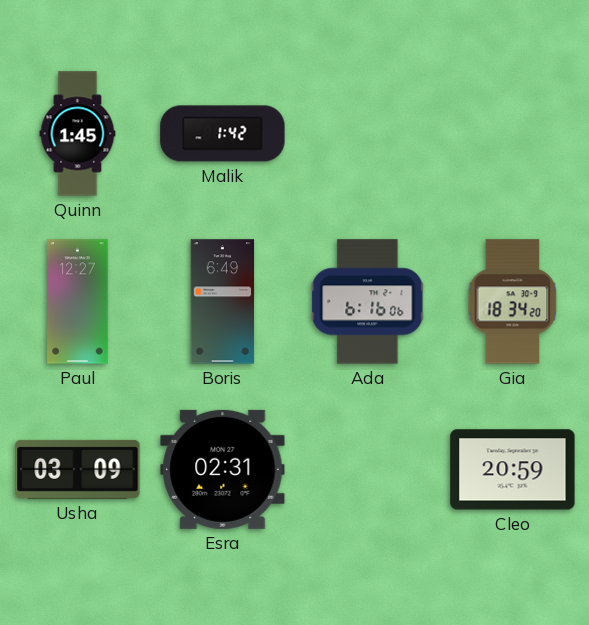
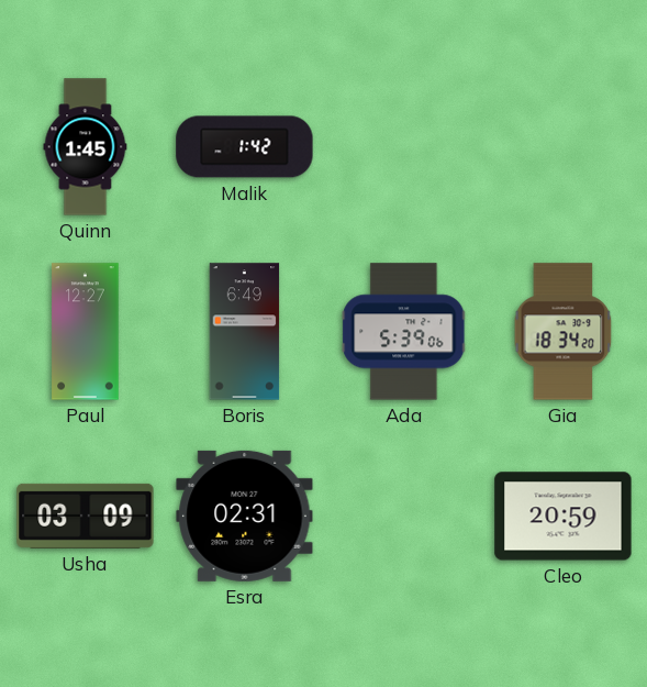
Ada: 6:16 -> 5:39 (404, 332)
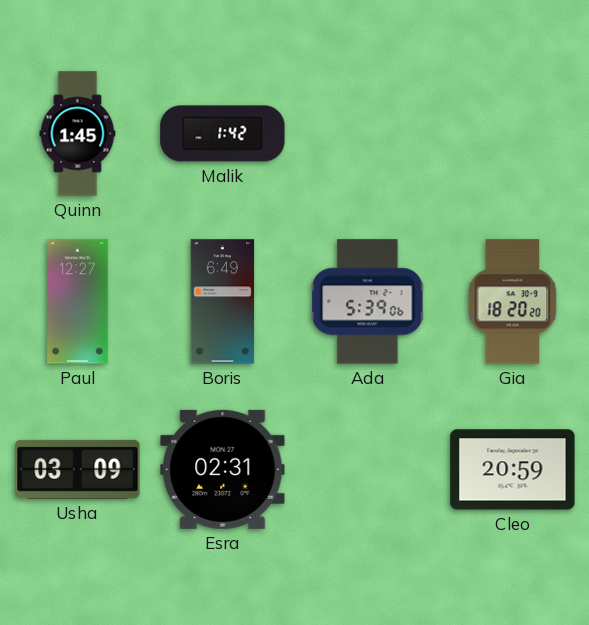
Gia: 18:34 -> 18:20 (513, 302)
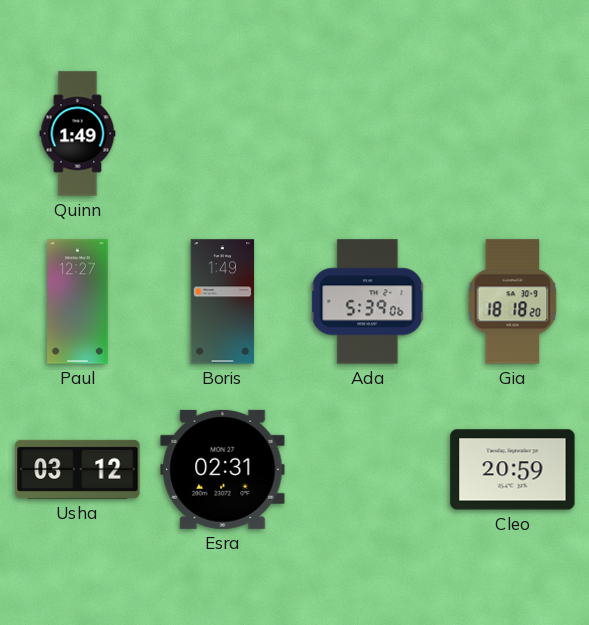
Quinn: 1:45 -> 1:49 (78, 134)
Malik: 1:42 -> none (223, 134)
Boris: 6:49 -> 1:49 (223, 302)
Gia: 18:20 -> 18:18 (513, 302)
Usha: 03:09 -> 03:12 (78, 469)
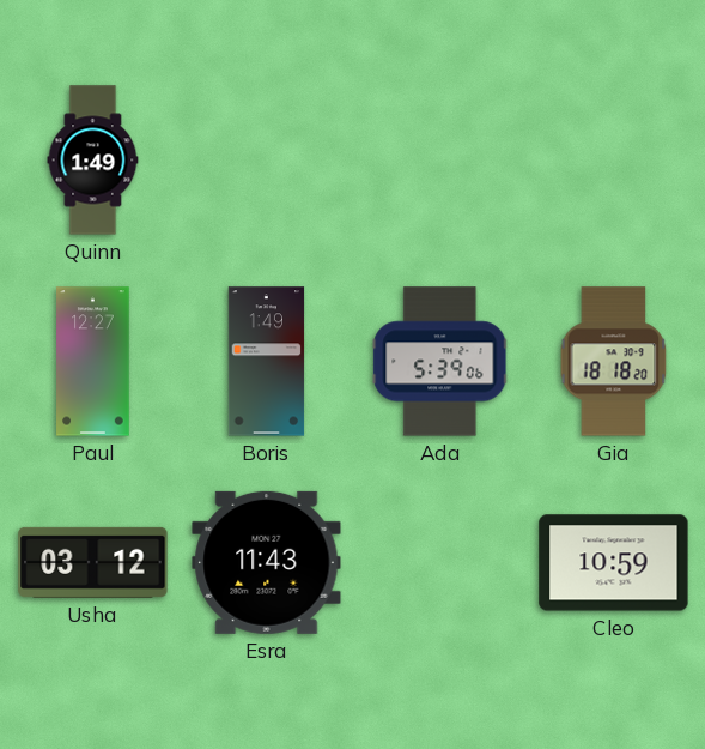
Esra: 02:31 -> 11:43 (267, 562)
Cleo: 20:59 -> 10:59 (614, 563)
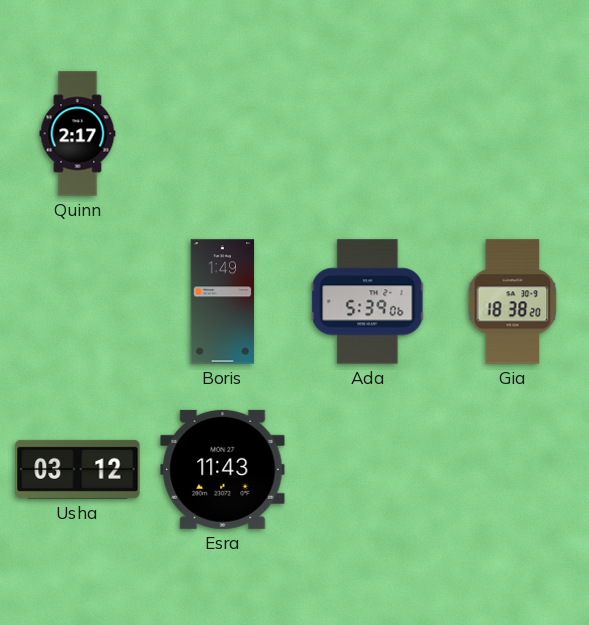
Quinn: 1:49 -> 2:17 (78, 134)
Paul: 12:27 -> none (93, 362)
Gia: 18:18 -> 18:38 (513, 302)
Cleo: 10:59 -> none (614, 563)
